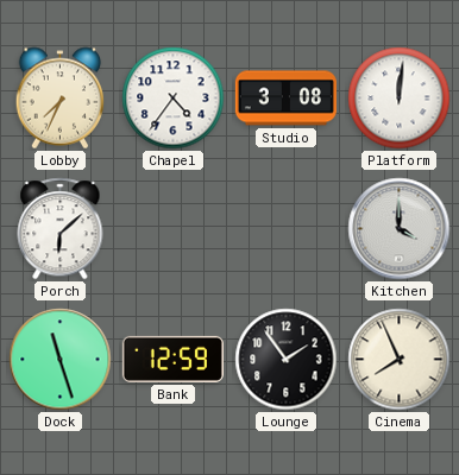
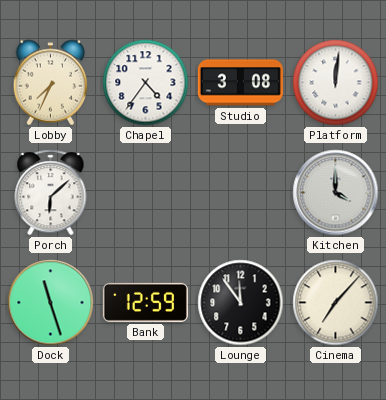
Lounge: 1:54 -> 11:54 (241, 303)
Cinema: 7:56 -> 7:07 (336, 303)
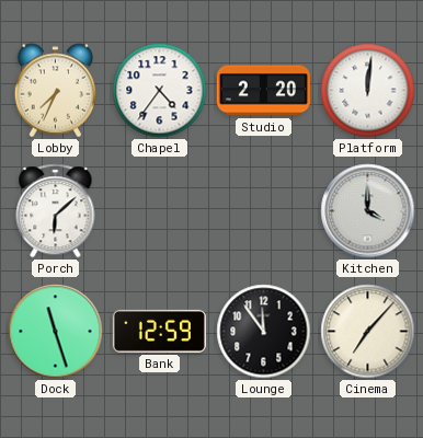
Studio: 3:08 -> 2:20 (263, 91)
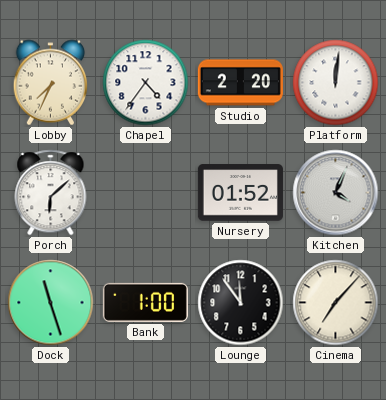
Nursery: none -> 01:52 (240, 193)
Kitchen: 4:00 -> 4:04 (336, 193)
Bank: 12:59 -> 1:00 (145, 302)
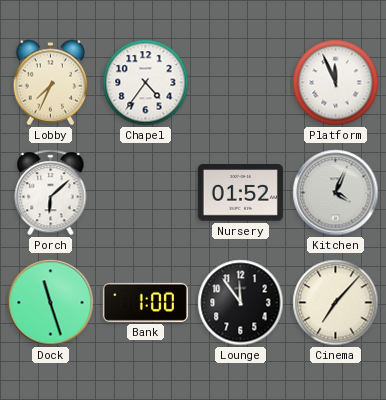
Studio: 2:20 -> none (240, 83)
Platform: 12:01 -> 11:56 (336, 83)
